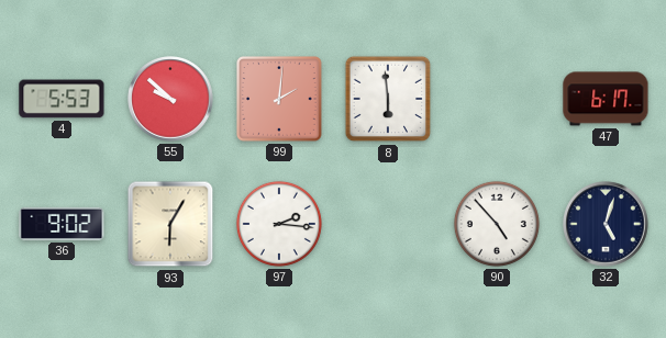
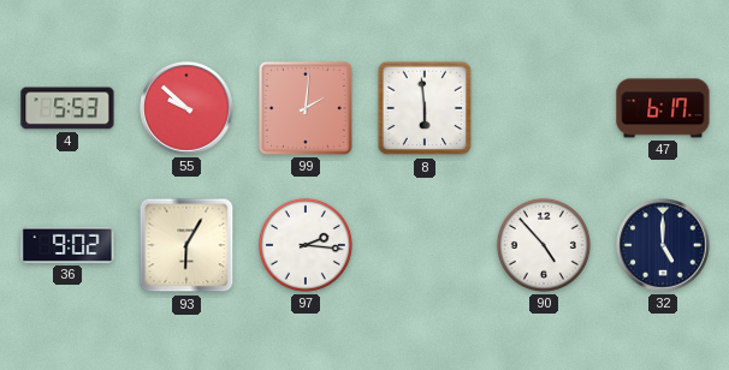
32: 5:03 -> 5:00 (663, 245)
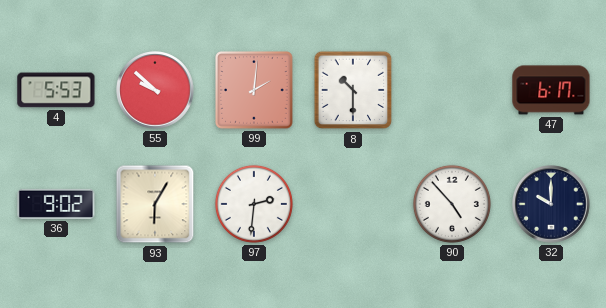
8: 5:59 -> 10:30 (353, 90)
97: 2:16 -> 2:31 (254, 204)
32: 5:00 -> 10:00 (551, 204)
